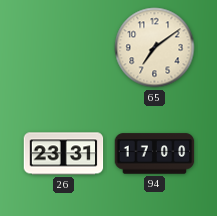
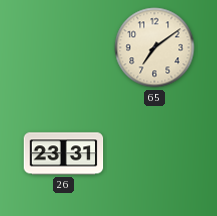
94: 17:00 -> none (155, 154)
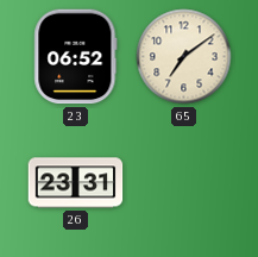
23: none -> 06:52 (76, 57)
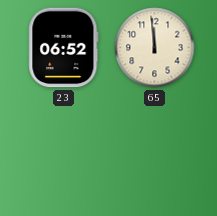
65: 7:09 -> 11:59 (155, 48)
26: 23:31 -> none (76, 183)
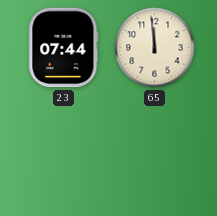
23: 06:52 -> 07:44 (64, 48)
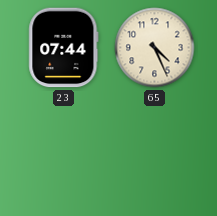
65: 11:59 -> 4:26 (155, 48)
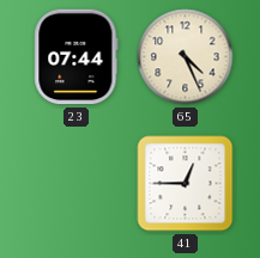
41: none -> 12:45 (186, 184)
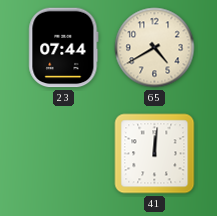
65: 4:26 -> 4:40 (155, 48)
41: 12:45 -> 12:01 (155, 154)
